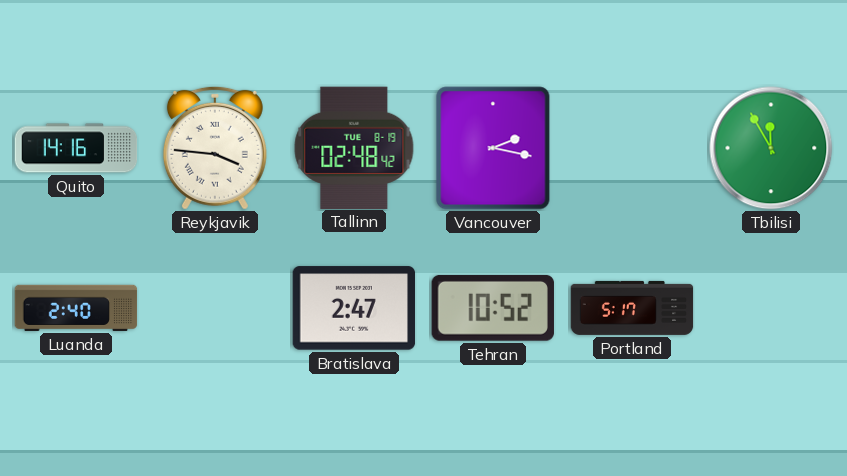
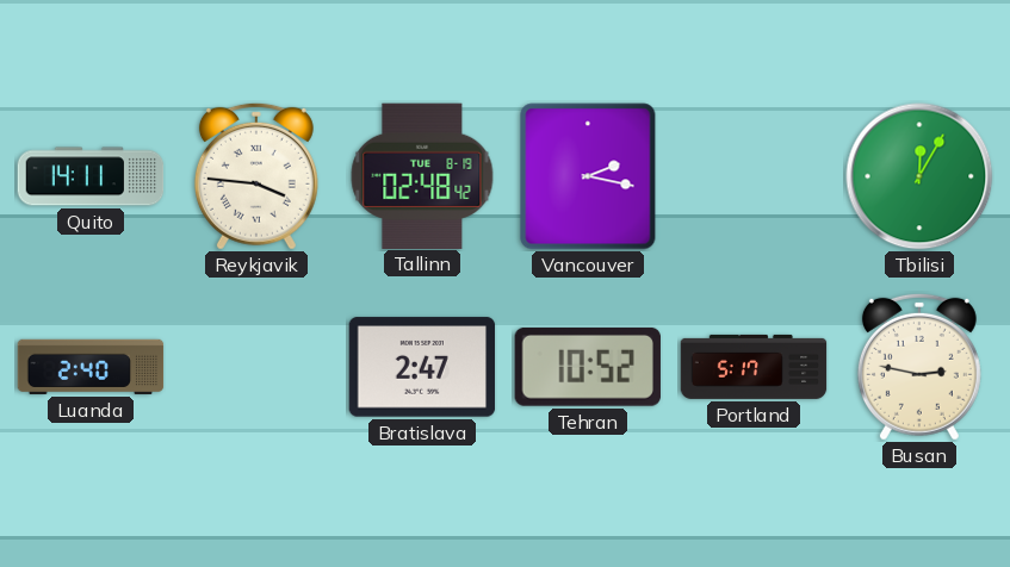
Quito: 14:16 -> 14:11 (91, 176)
Tbilisi: 11:55 -> 12:05 (919, 176)
Busan: none -> 2:47 (919, 367)
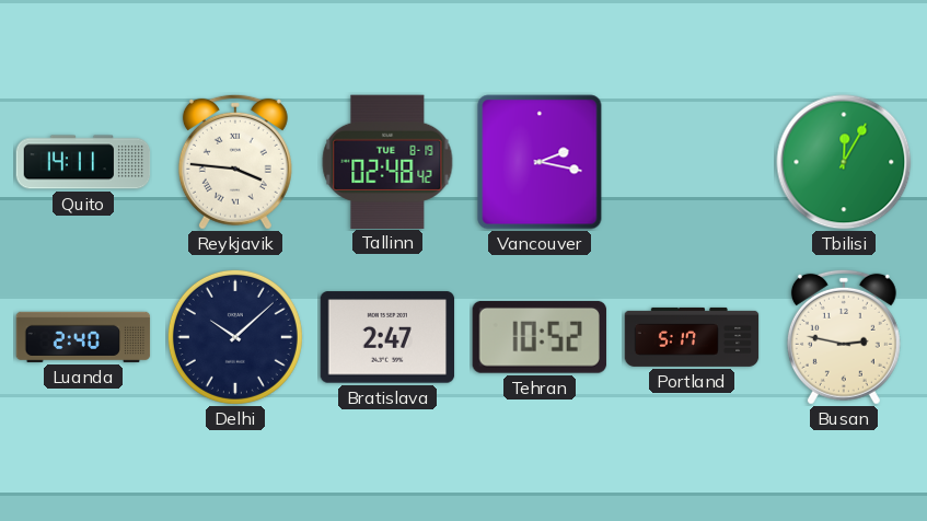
Delhi: none -> 10:08 (235, 337)
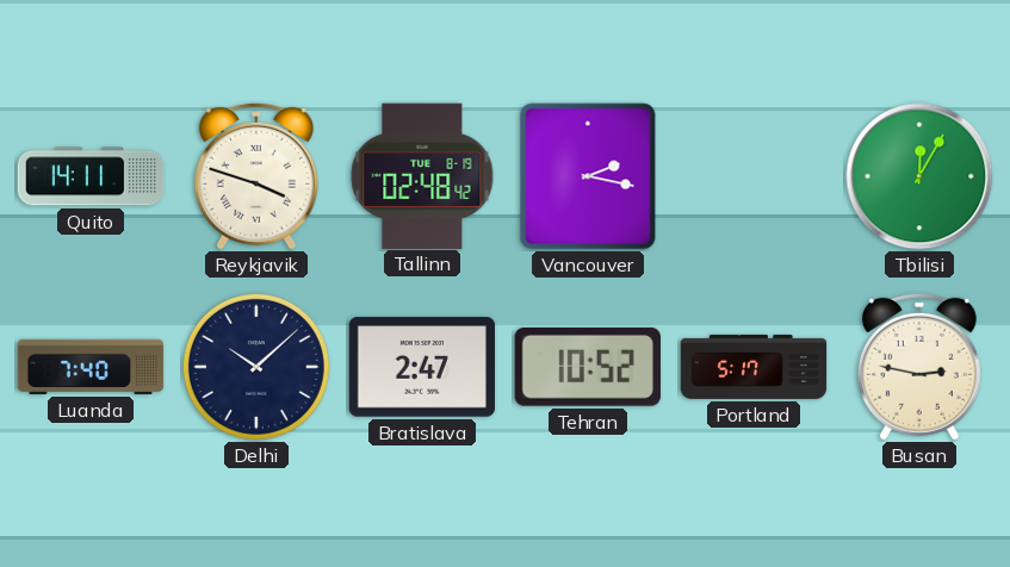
Reykjavik: 3:46 -> 3:48 (256, 176)
Luanda: 2:40 -> 7:40 (91, 367)
